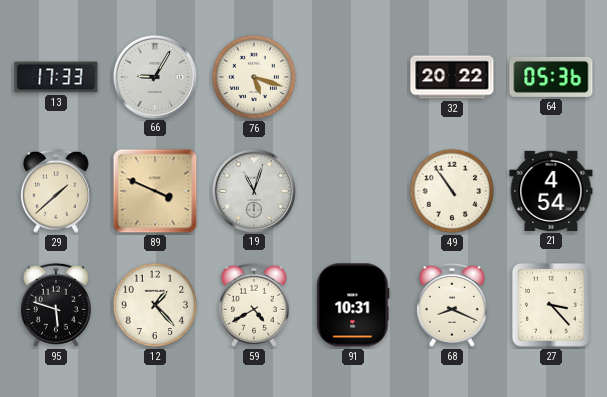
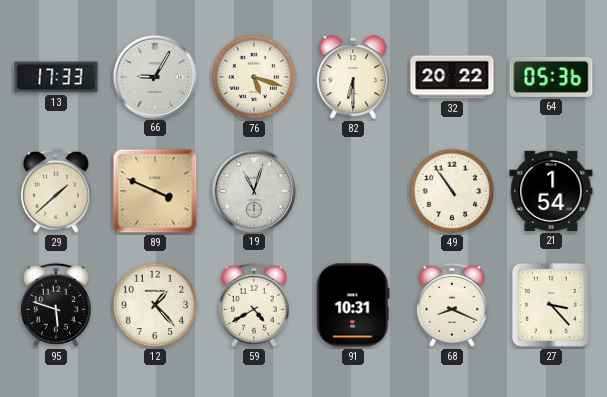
82: none -> 6:30 (353, 78)
21: 4:54 -> 1:54 (551, 191)
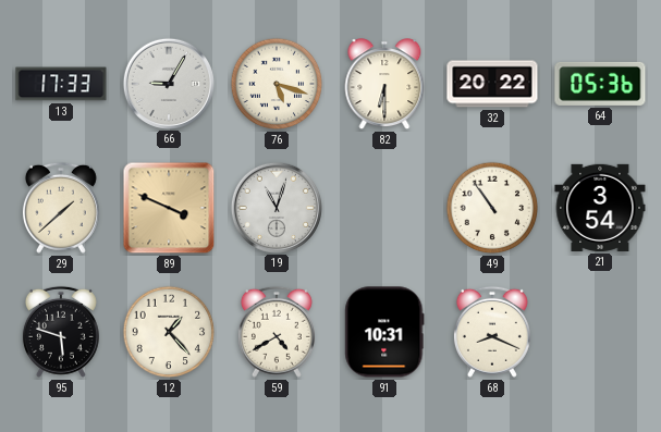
21: 1:54 -> 3:54 (600, 208)
27: 3:23 -> none (551, 305)
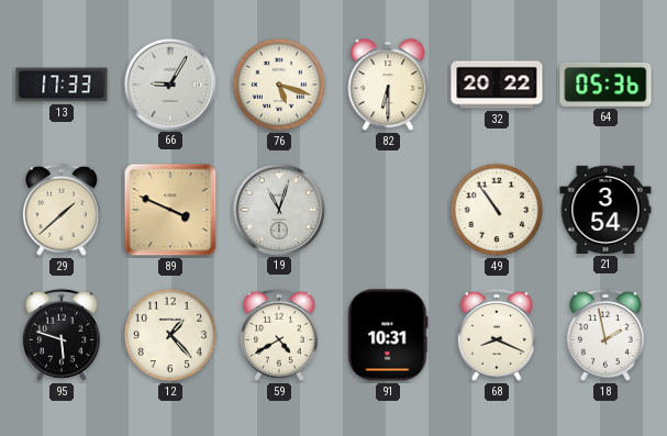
18: none -> 1:58 (605, 335)
